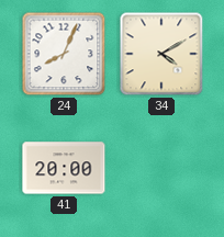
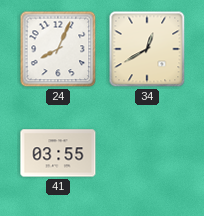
34: 4:10 -> 12:40 (147, 49)
41: 20:00 -> 03:55 (58, 153)
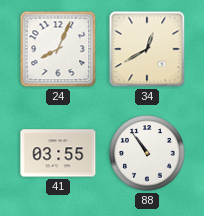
88: none -> 10:54 (147, 153)
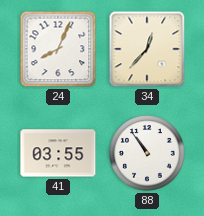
34: 12:40 -> 12:37 (147, 49)
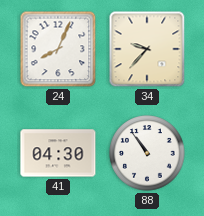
34: 12:37 -> 9:37 (147, 49)
41: 03:55 -> 04:30 (58, 153)
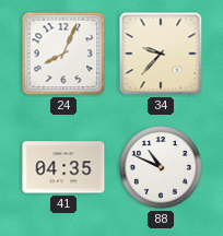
41: 04:30 -> 04:35 (63, 167)
88: 10:54 -> 10:49 (161, 167)
